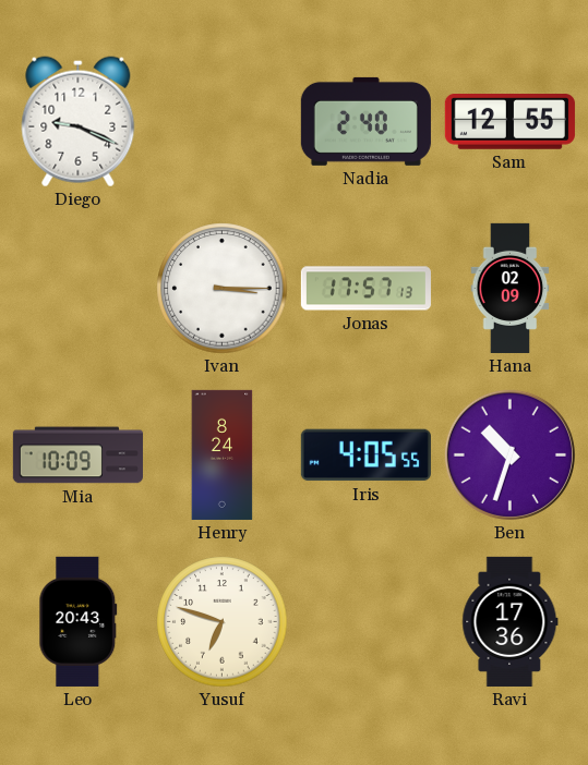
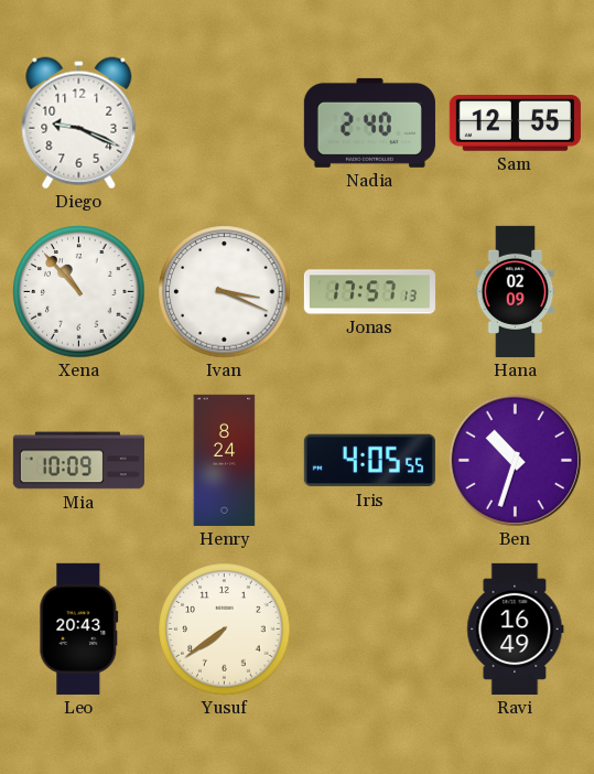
Xena: none -> 10:53 (79, 292)
Ivan: 3:15 -> 3:19 (225, 292)
Yusuf: 6:48 -> 7:39 (225, 630)
Ravi: 17:36 -> 16:49 (516, 628)
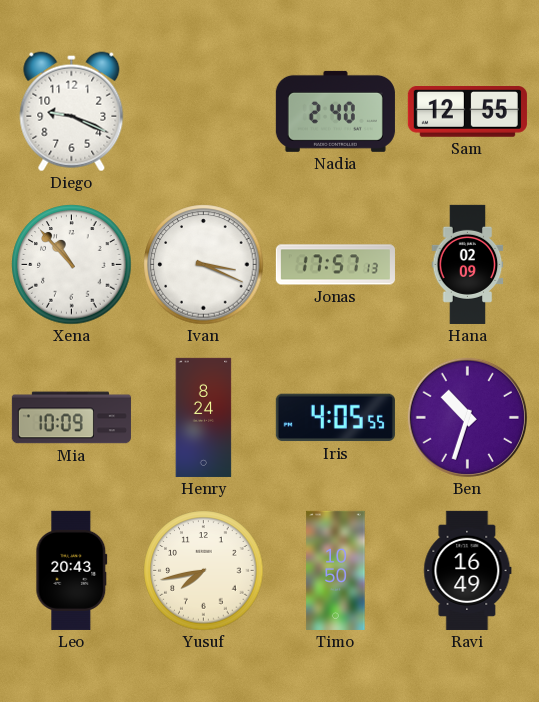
Yusuf: 7:39 -> 7:43 (204, 571)
Timo: none -> 10:50 (336, 570)
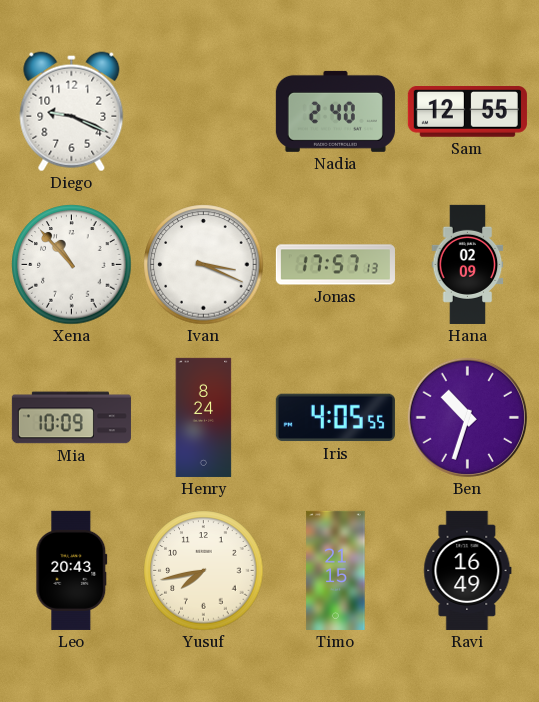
Timo: 10:50 -> 21:15 (336, 570)
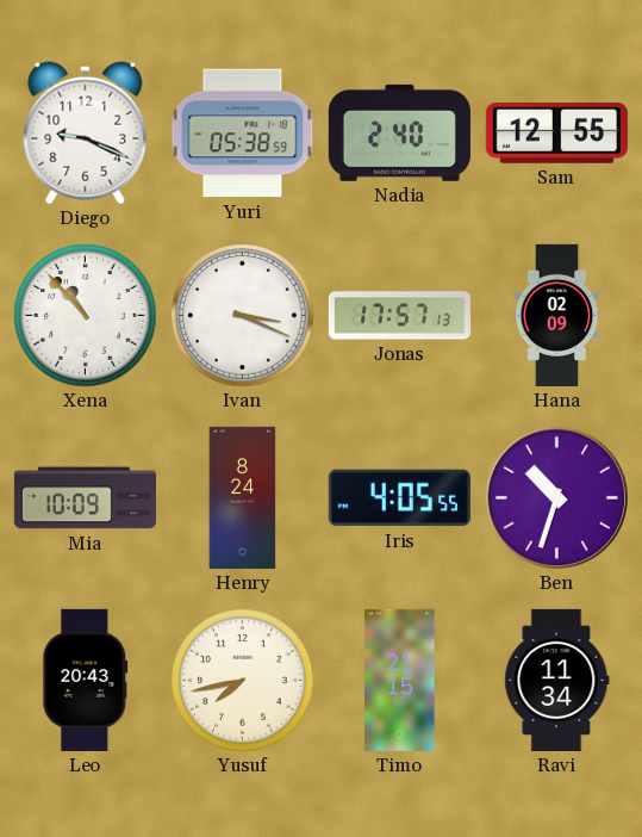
Yuri: none -> 05:38 (243, 134)
Ravi: 16:49 -> 11:34 (557, 680)
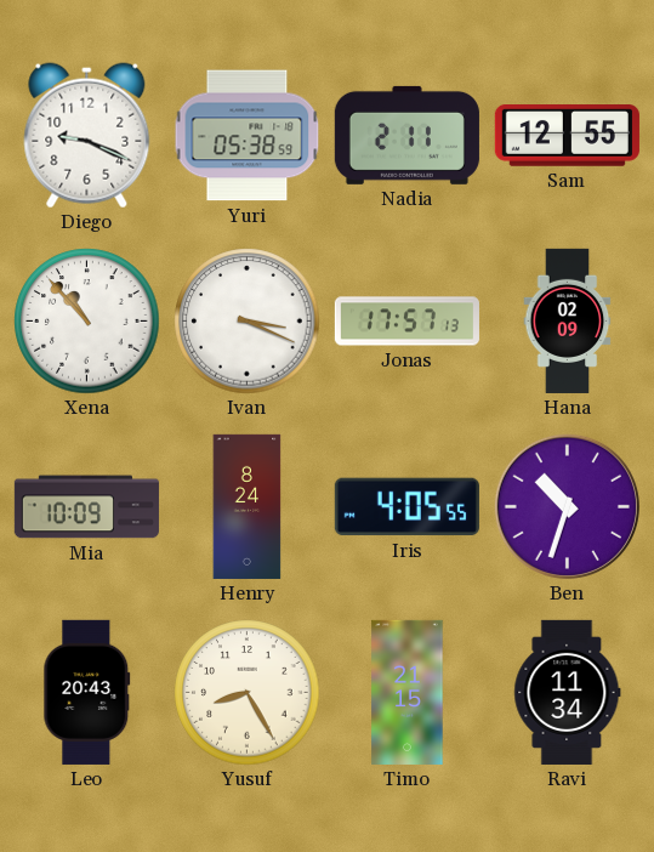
Nadia: 2:40 -> 2:11 (406, 135)
Yusuf: 7:43 -> 8:25 (248, 693)
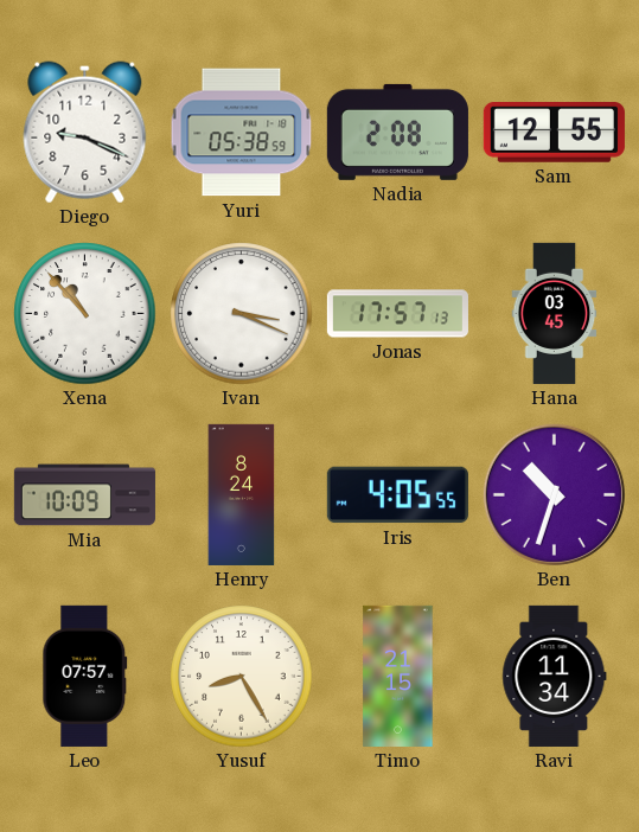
Nadia: 2:11 -> 2:08 (397, 132)
Hana: 02:09 -> 03:45 (555, 313)
Leo: 20:43 -> 07:57 (85, 676)
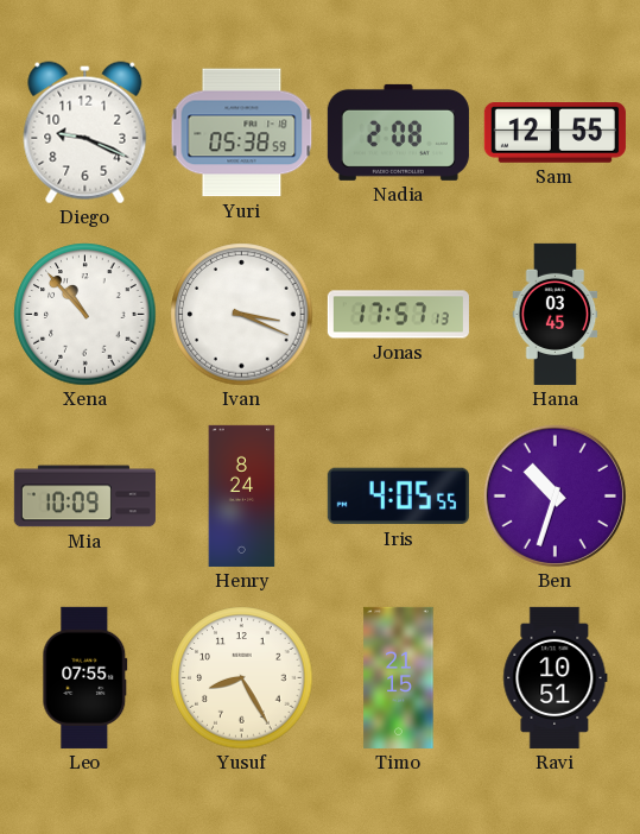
Leo: 07:57 -> 07:55 (85, 677)
Ravi: 11:34 -> 10:51 (556, 677)
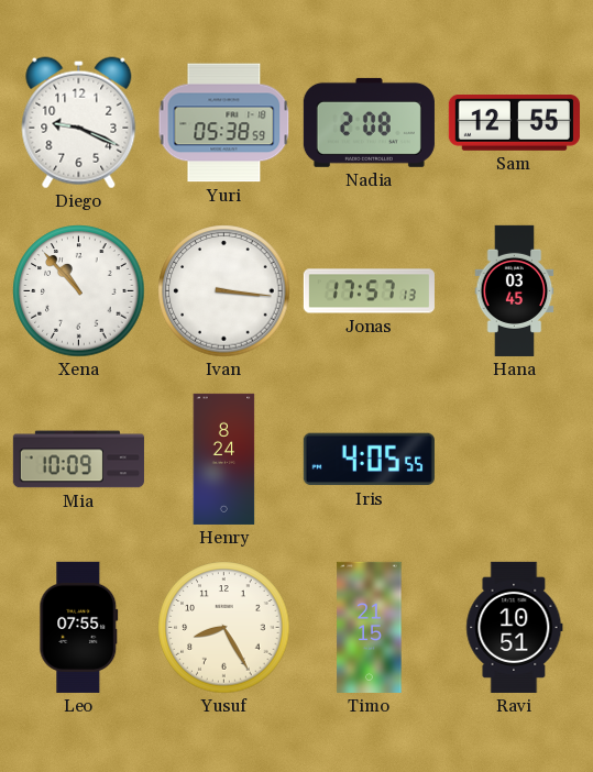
Ivan: 3:19 -> 3:16 (224, 291)
Ben: 10:33 -> none (555, 495)
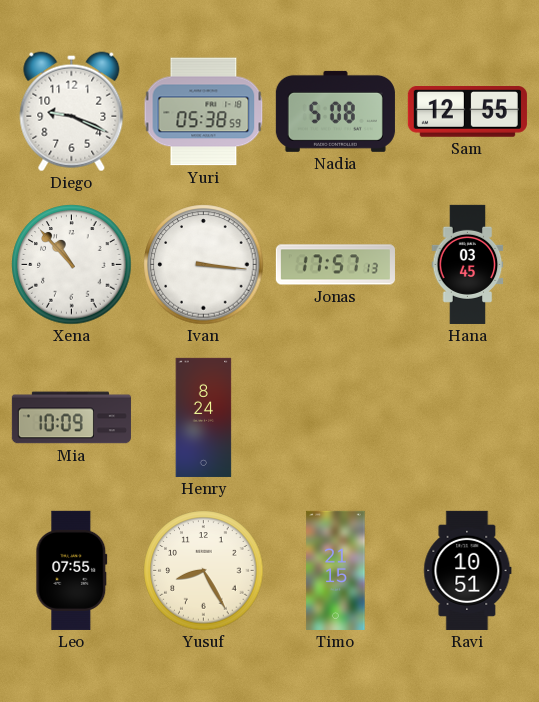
Nadia: 2:08 -> 5:08 (335, 111)
Iris: 4:05 -> none (369, 460)
